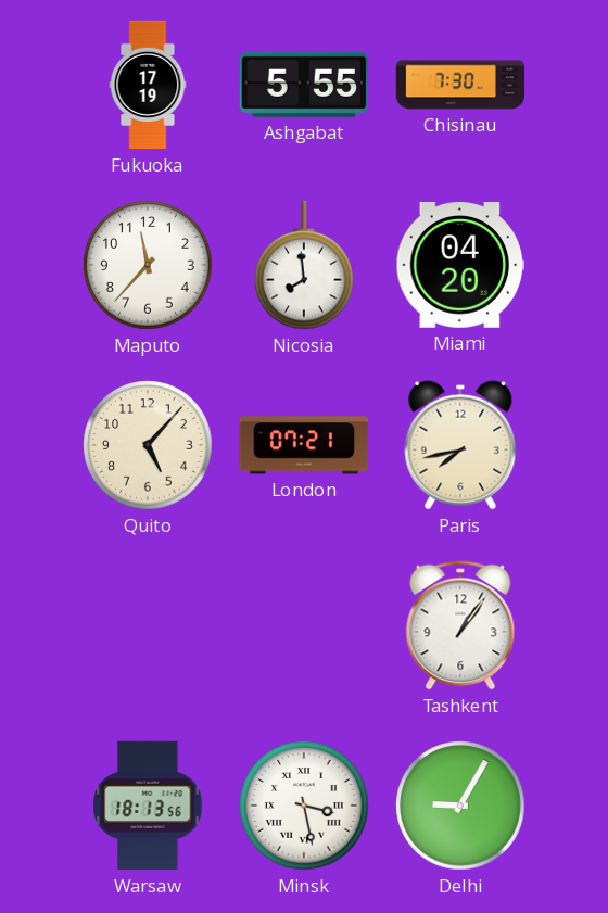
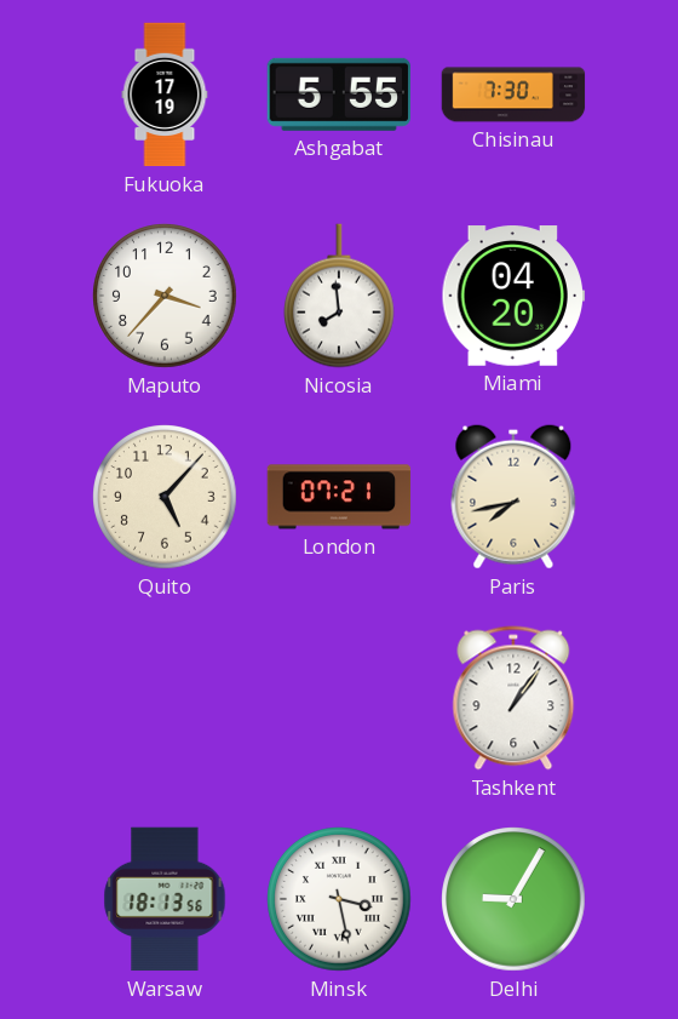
Maputo: 11:37 -> 3:37 (165, 296)
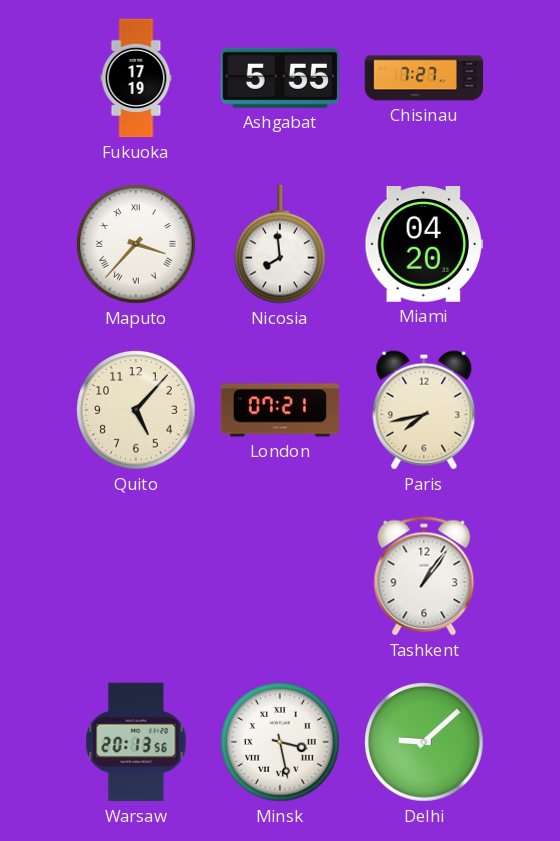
Chisinau: 7:30 -> 7:27 (424, 78)
Maputo numerals: Arabic -> Roman (136, 244)
Warsaw: 18:13 -> 20:13 (136, 742)
Delhi: 9:05 -> 9:08 (424, 742)
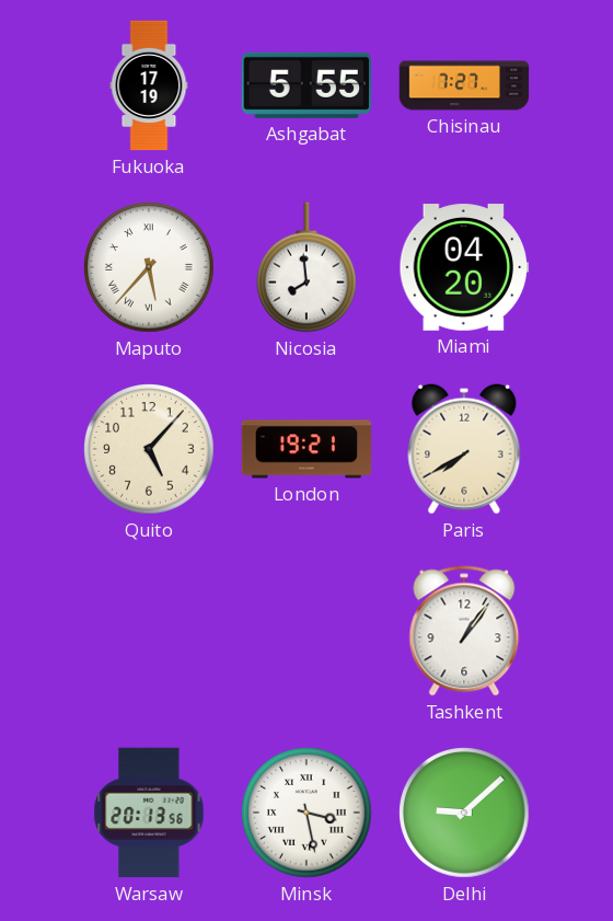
Maputo: 3:37 -> 5:37 (149, 267)
London: 07:21 -> 19:21 (307, 449)
Paris: 7:43 -> 7:40 (464, 449)
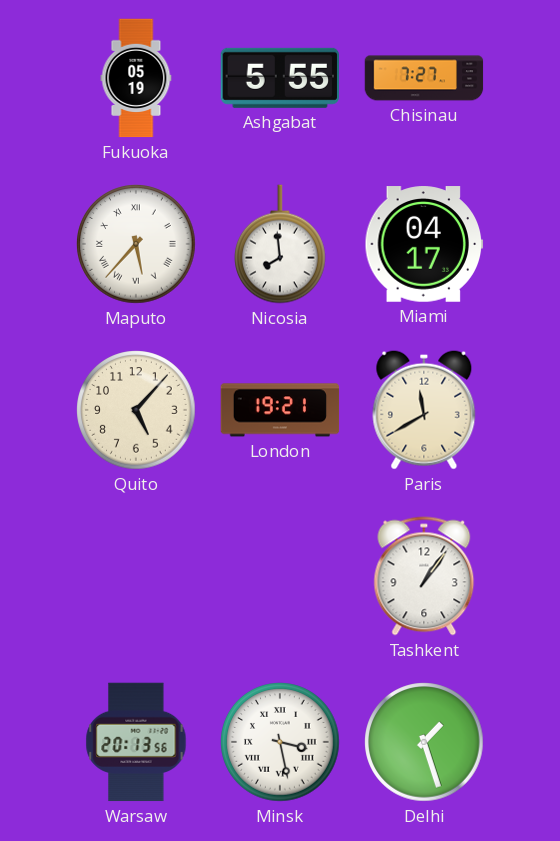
Fukuoka: 17:19 -> 05:19 (136, 78)
Miami: 04:20 -> 04:17 (424, 244)
Paris: 7:40 -> 11:40 (424, 410)
Delhi: 9:08 -> 1:27 (424, 742)
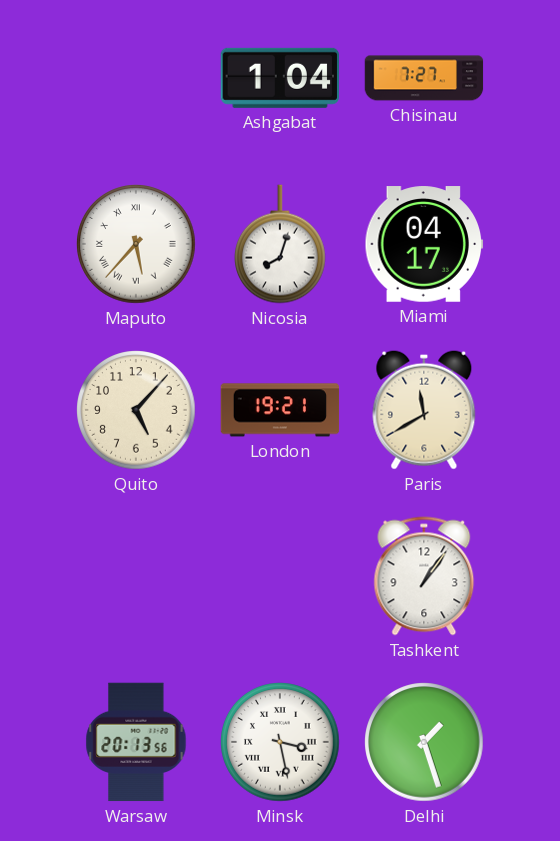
Fukuoka: 05:19 -> none (136, 78)
Ashgabat: 5:55 -> 1:04 (279, 78)
Nicosia: 7:59 -> 8:03 (281, 244)
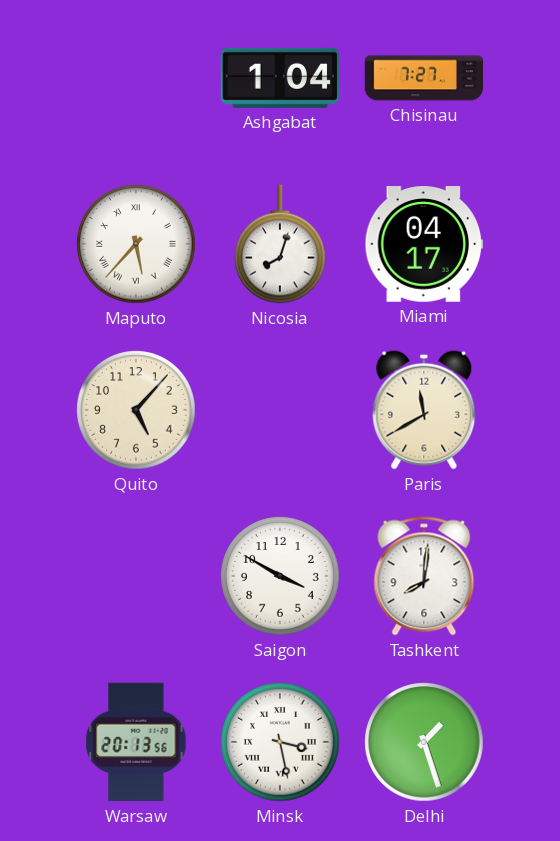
London: 19:21 -> none (280, 410)
Saigon: none -> 3:50 (280, 576)
Tashkent: 1:06 -> 8:01 (424, 576)
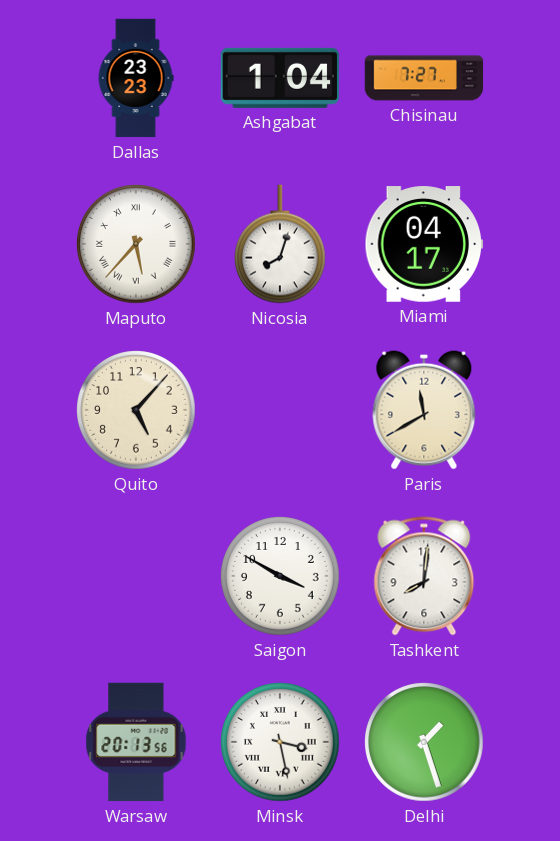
Dallas: none -> 23:23 (136, 78)
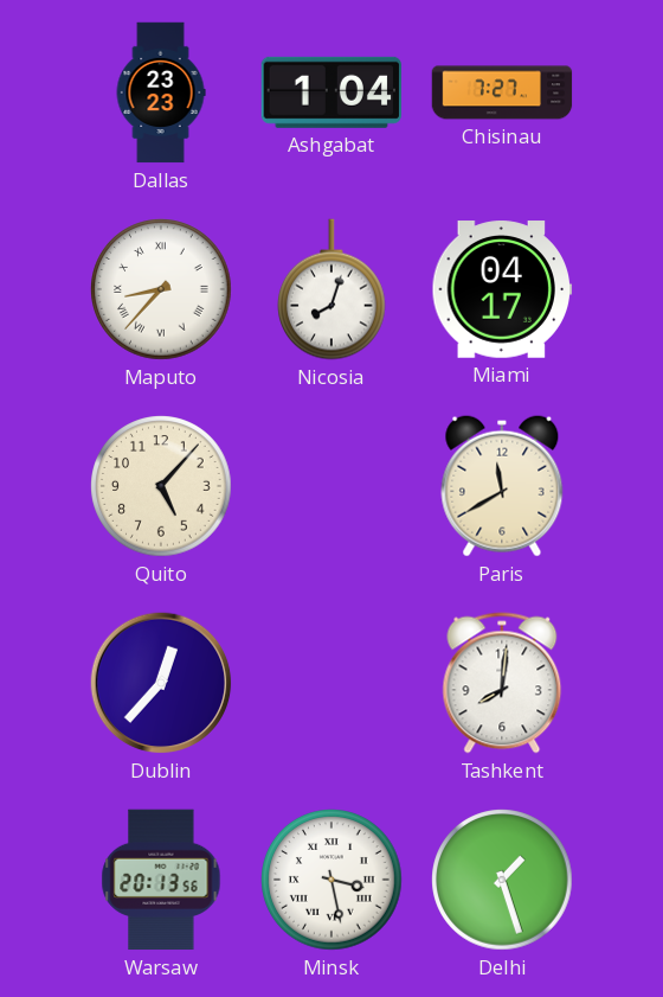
Maputo: 5:37 -> 8:37 (161, 289)
Dublin: none -> 12:37 (161, 683)
Saigon: 3:50 -> none (280, 576)
